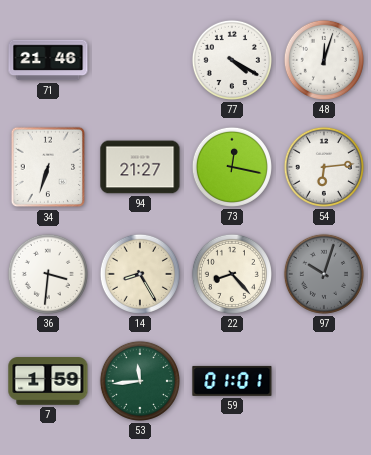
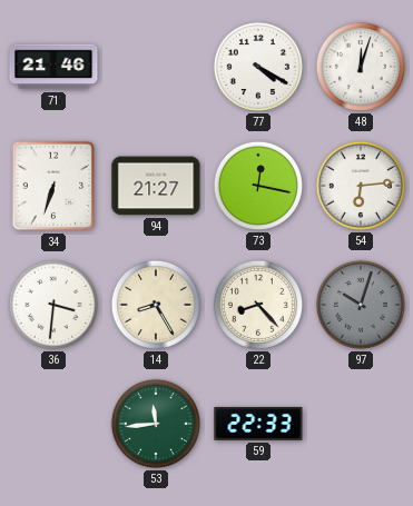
7: 1:59 -> none (48, 381)
59: 01:01 -> 22:33 (258, 424)
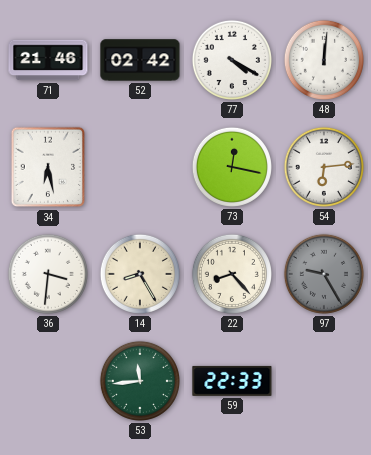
52: none -> 02:42 (140, 60)
48: 12:03 -> 12:01 (324, 60)
34: 6:33 -> 6:28 (48, 167)
94: 21:27 -> none (156, 186)
97: 10:03 -> 9:25 (324, 274)
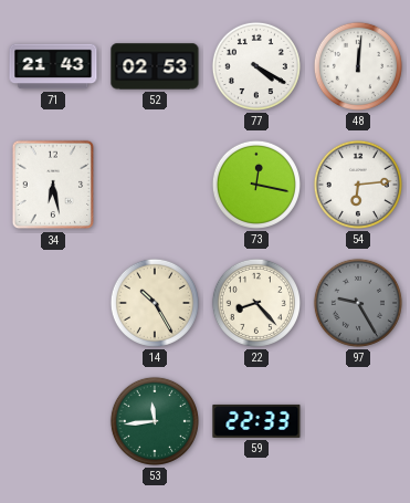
71: 21:46 -> 21:43 (53, 66)
52: 02:42 -> 02:53 (155, 66)
36: 3:31 -> none (48, 274)
14: 8:25 -> 10:25 (155, 303)
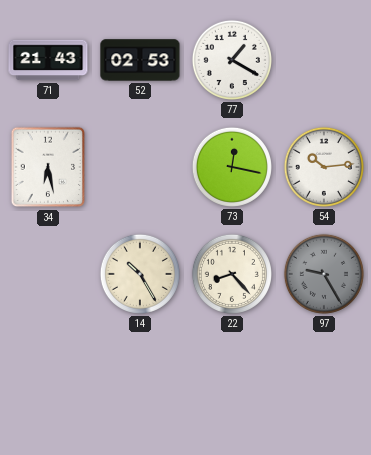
77: 4:20 -> 1:20 (232, 60)
48: 12:01 -> none (358, 66)
54: 6:14 -> 10:14 (324, 167)
53: 11:44 -> none (155, 421)
59: 22:33 -> none (256, 421)
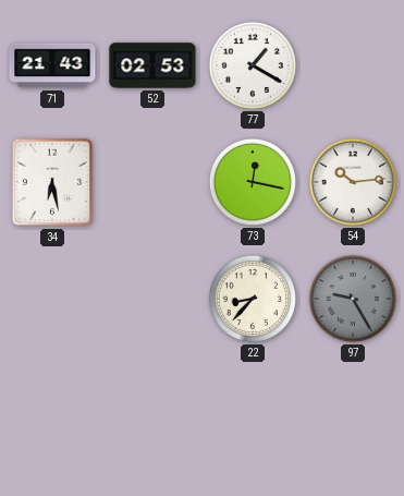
14: 10:25 -> none (140, 274)
22: 8:23 -> 8:37 (253, 299)
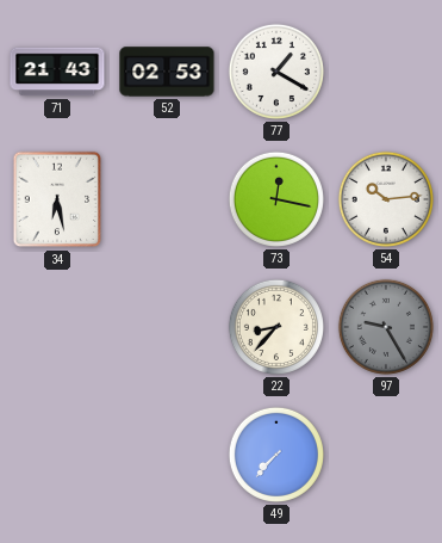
49: none -> 7:37 (276, 455)
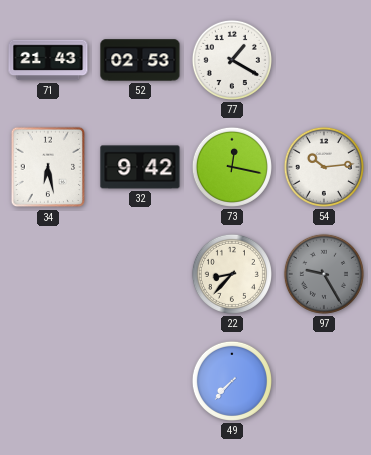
32: none -> 9:42 (140, 167)
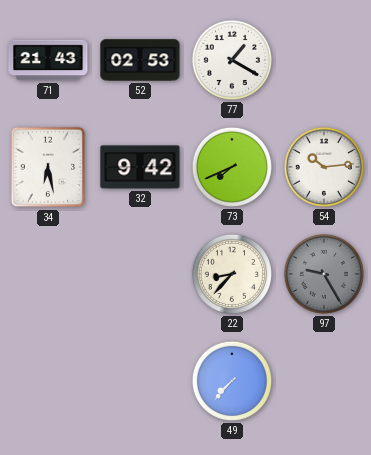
73: 12:17 -> 7:41 (232, 167)
